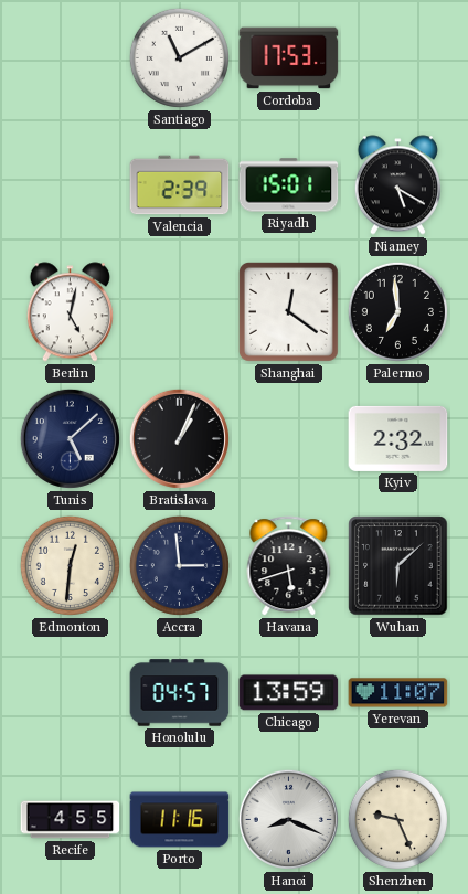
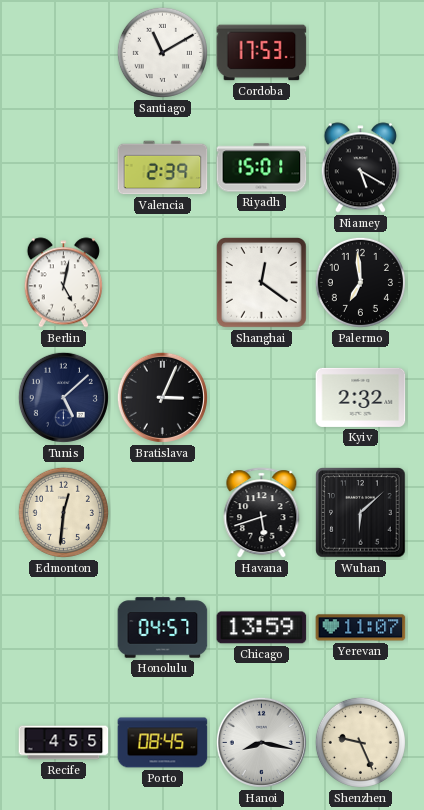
Bratislava: 1:04 -> 3:04 (162, 397)
Accra: 2:59 -> none (179, 565)
Porto: 11:16 -> 08:45 (163, 743)
Hanoi: 8:19 -> 8:17 (261, 742)
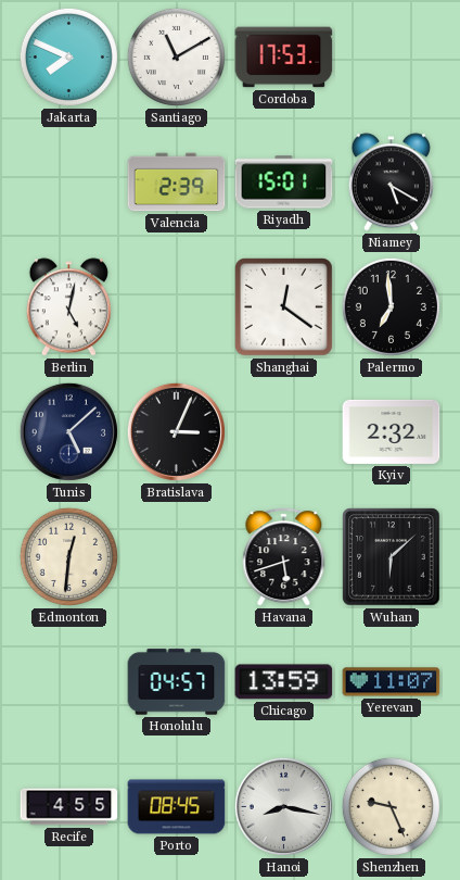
Jakarta: none -> 7:49 (68, 56)
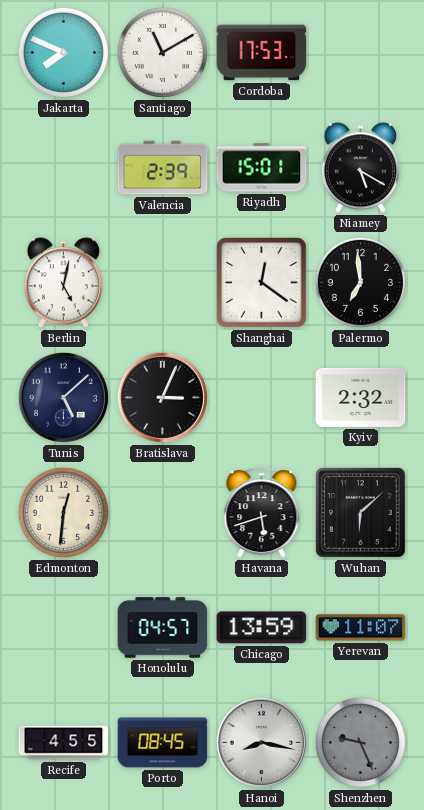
Shenzhen dial: cream -> grey (360, 742)
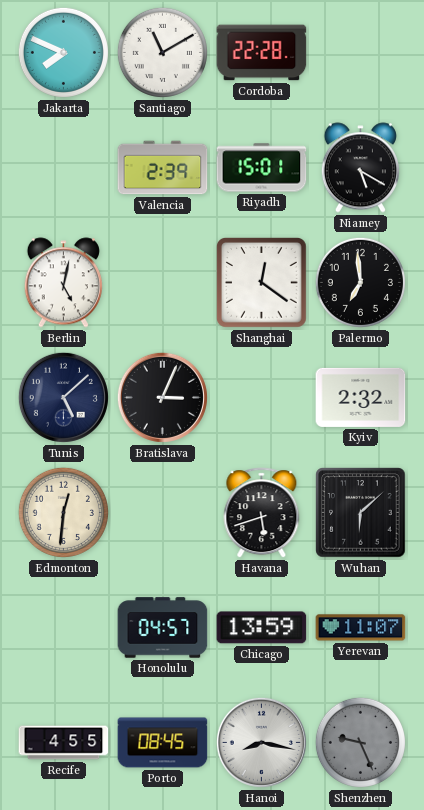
Cordoba: 17:53 -> 22:28 (262, 53)
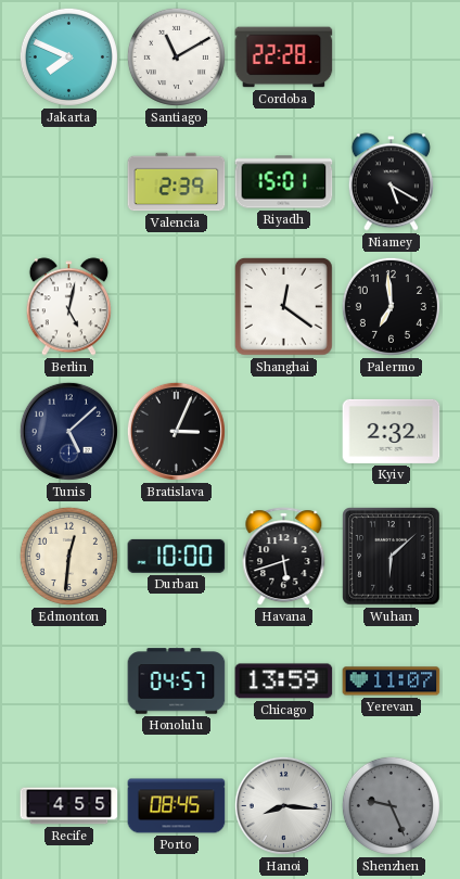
Durban: none -> 10:00 (177, 556)
Hanoi: 8:17 -> 8:16 (283, 805)
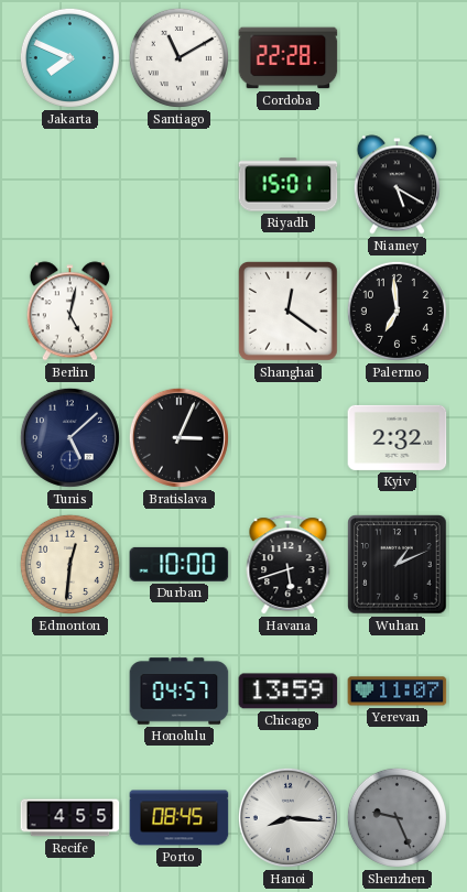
Valencia: 2:39 -> none (177, 182)
Wuhan: 6:08 -> 1:11 (398, 565)
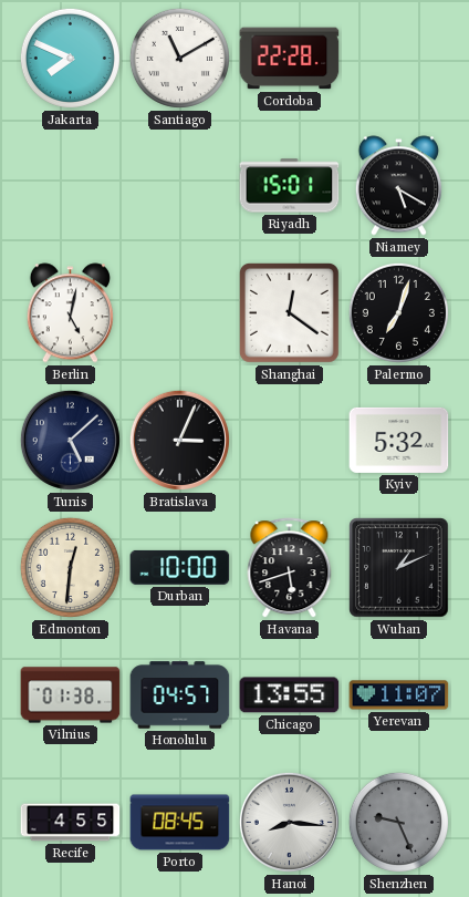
Palermo: 6:59 -> 7:03 (398, 312)
Kyiv: 2:32 -> 5:32 (399, 440)
Vilnius: none -> 01:38 (71, 695)
Chicago: 13:59 -> 13:55 (290, 695)
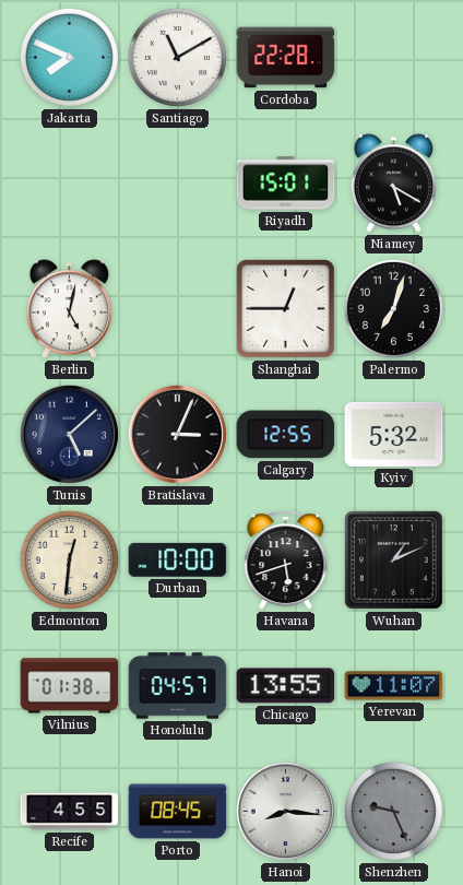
Shanghai: 12:21 -> 12:45 (286, 309)
Calgary: none -> 12:55 (286, 435)
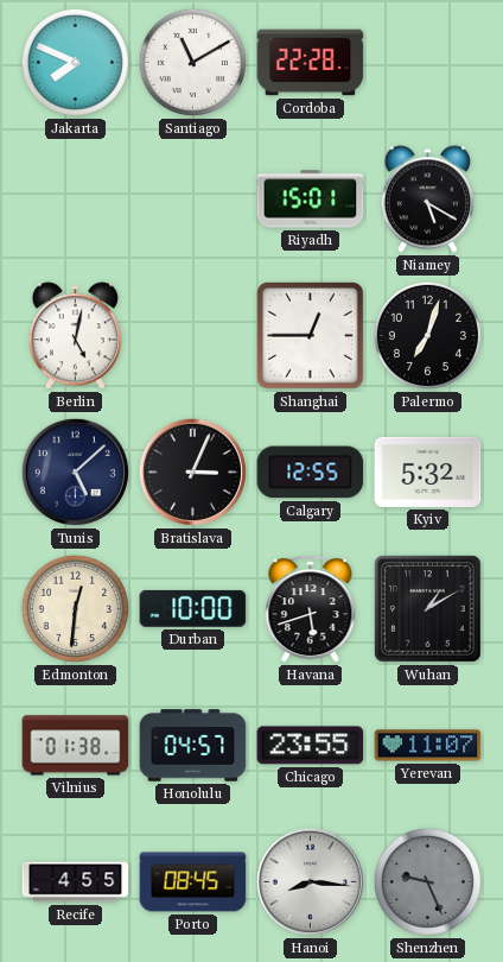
Wuhan: 1:11 -> 1:10 (428, 609)
Chicago: 13:55 -> 23:55 (311, 746)
